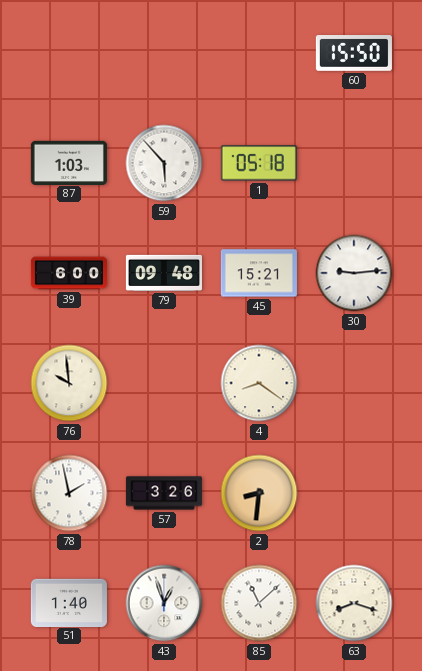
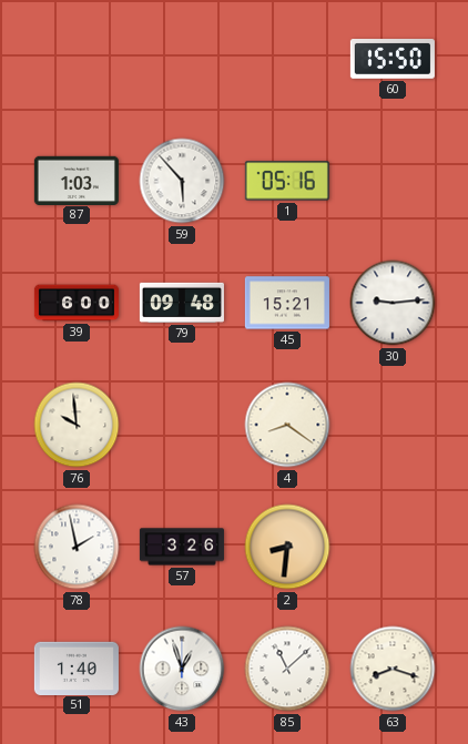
1: 05:18 -> 05:16 (287, 181)
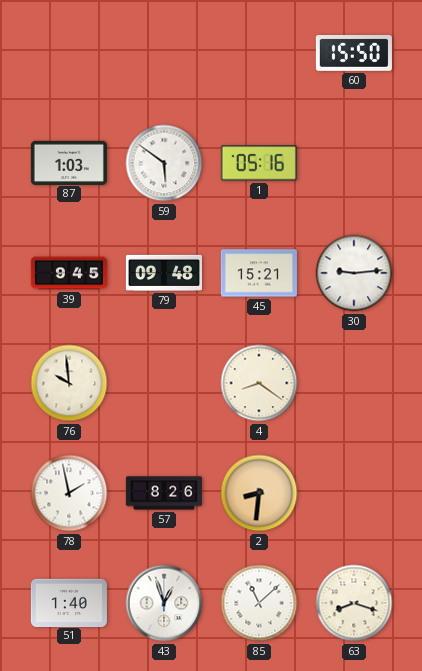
59: 5:53 -> 5:51 (164, 163)
39: 6:00 -> 9:45 (69, 273)
57: 3:26 -> 8:26 (164, 493)
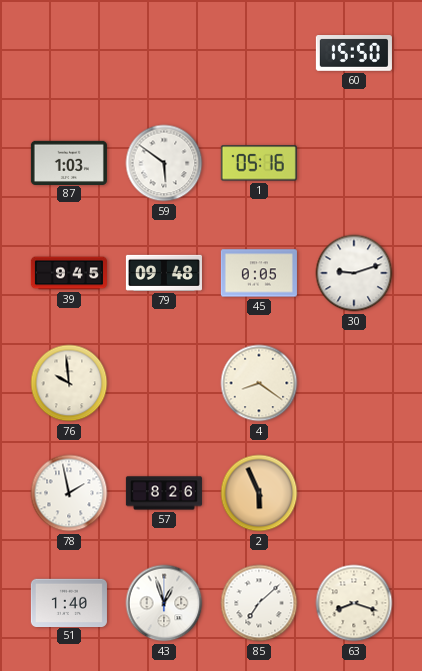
45: 15:21 -> 0:05 (259, 273)
30: 9:14 -> 9:12 (354, 273)
2: 8:31 -> 5:56 (259, 493)
85: 11:08 -> 7:08 (259, 603)
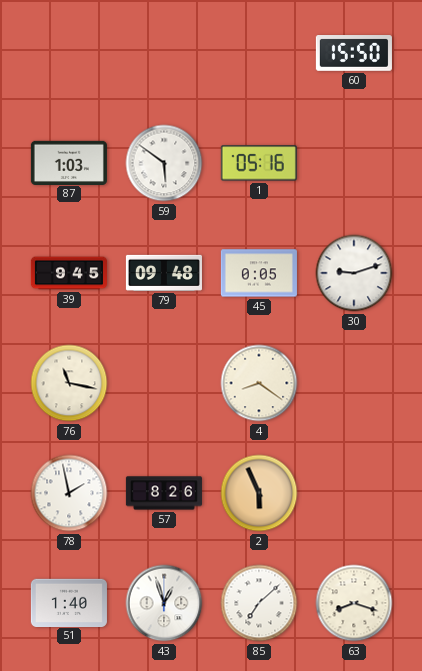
76: 9:59 -> 11:17 (69, 383)
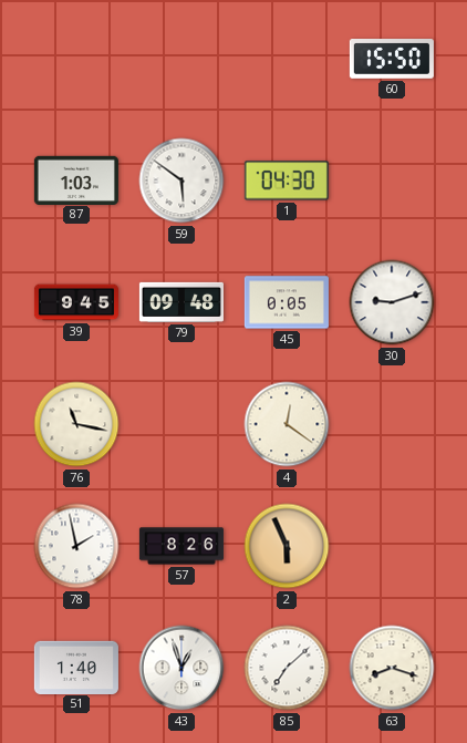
1: 05:16 -> 04:30 (287, 180)
4: 8:21 -> 12:21 (287, 424)
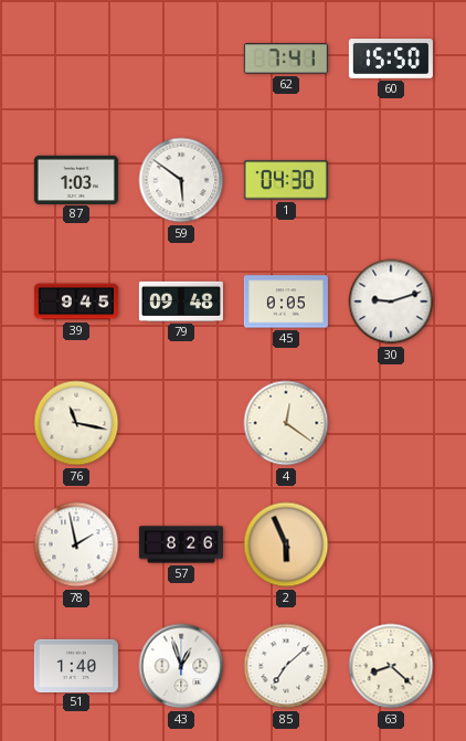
62: none -> 7:41 (286, 59)
63: 8:18 -> 8:22 (391, 666)
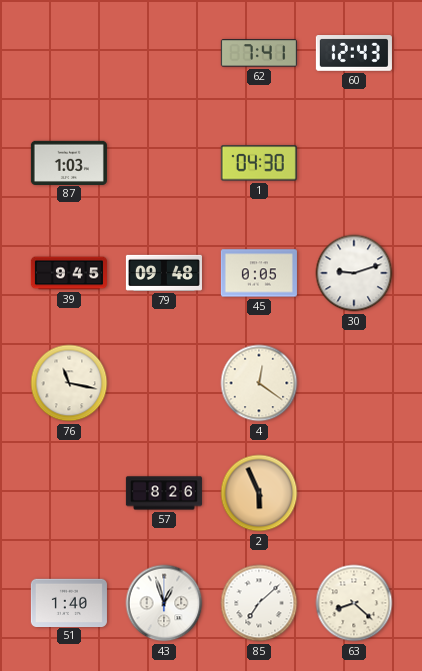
60: 15:50 -> 12:43 (354, 54)
59: 5:51 -> none (181, 180)
78: 1:58 -> none (76, 544)
